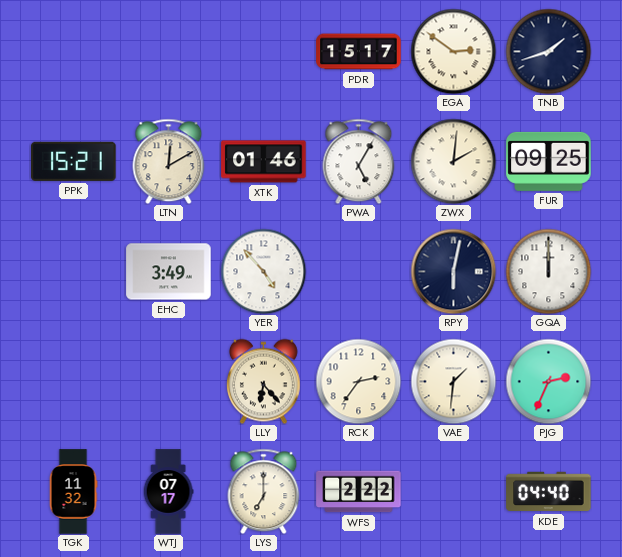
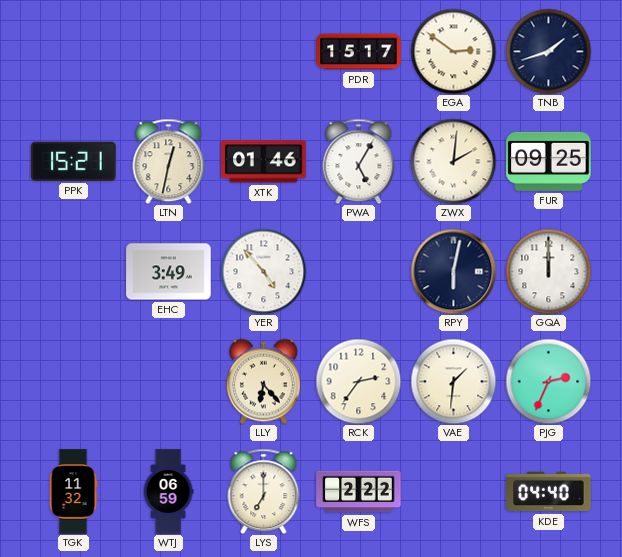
LTN: 12:10 -> 12:32 (169, 161)
WTJ: 07:17 -> 06:59 (168, 492)
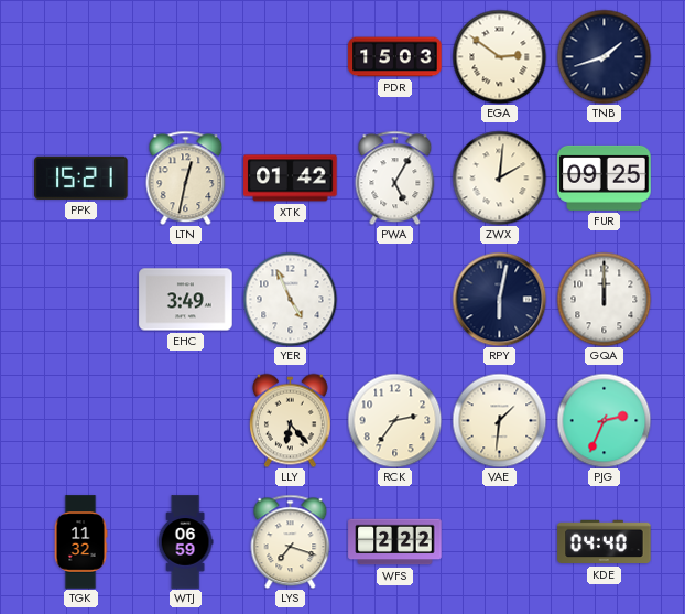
PDR: 15:17 -> 15:03 (395, 57)
XTK: 01:46 -> 01:42 (291, 179)
YER: 4:53 -> 4:56 (290, 299)
LYS: 7:00 -> 7:18 (291, 541)
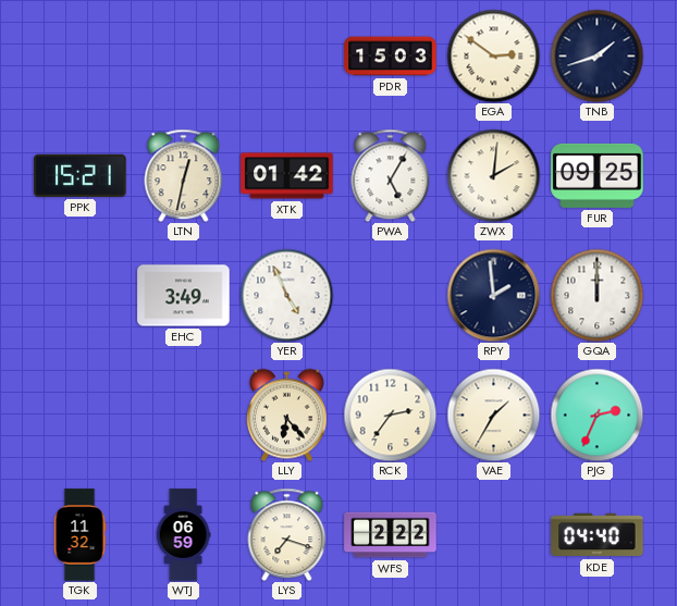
RPY: 6:02 -> 1:59 (493, 295)
VAE: 1:31 -> 1:35 (493, 415)
